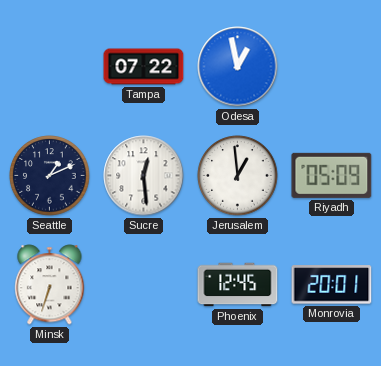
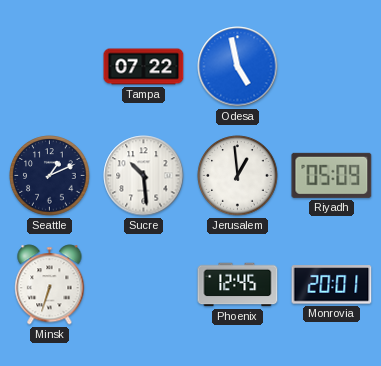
Odesa: 12:58 -> 4:58 (238, 67)
Sucre: 12:29 -> 10:29 (144, 176)
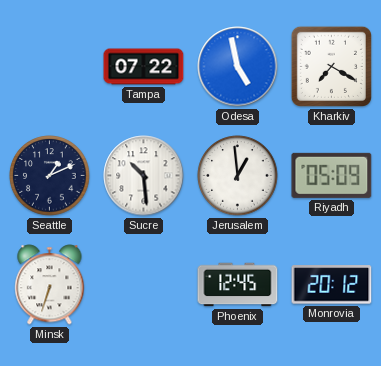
Kharkiv: none -> 7:20 (331, 66)
Monrovia: 20:01 -> 20:12 (332, 285)
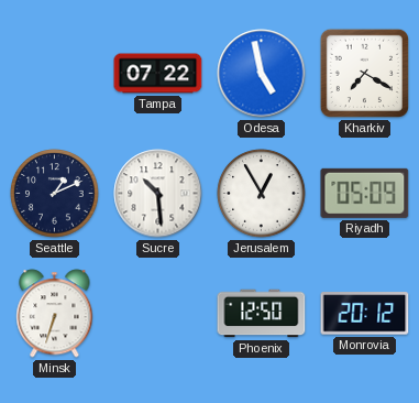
Jerusalem: 12:59 -> 12:55 (262, 194)
Phoenix: 12:45 -> 12:50 (262, 314)
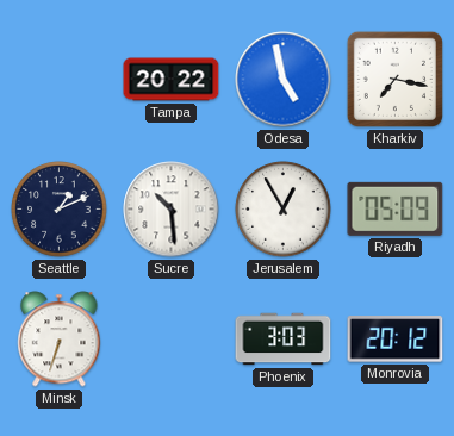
Tampa: 07:22 -> 20:22 (172, 80)
Kharkiv: 7:20 -> 7:17 (394, 79)
Phoenix: 12:50 -> 3:03 (284, 340)
